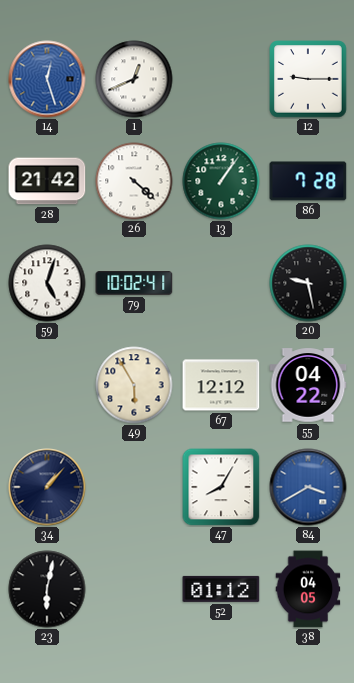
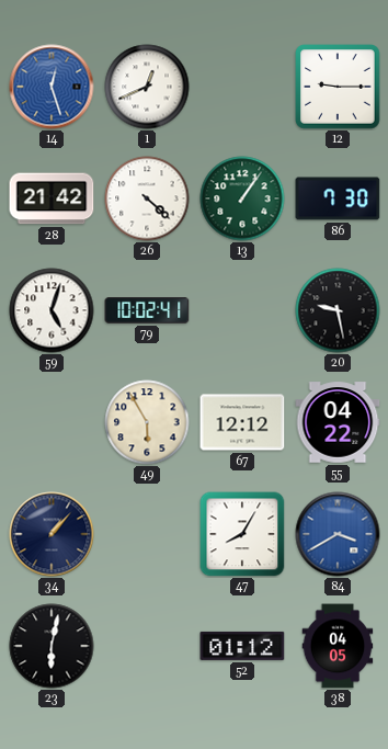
86: 7:28 -> 7:30 (338, 198)
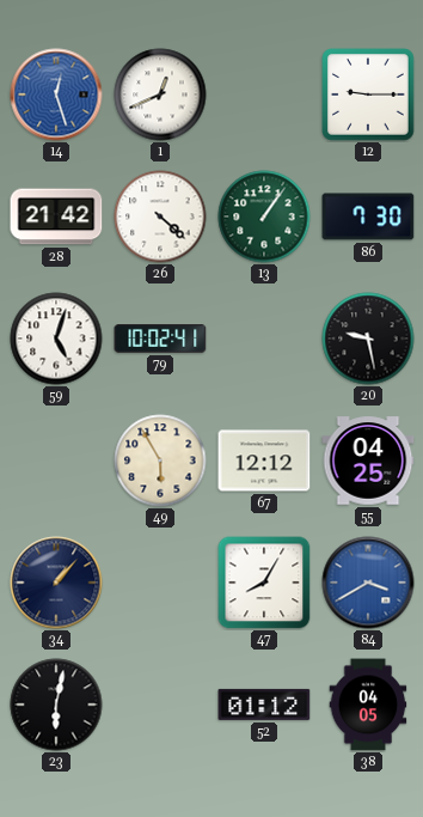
55: 04:22 -> 04:25 (368, 461)
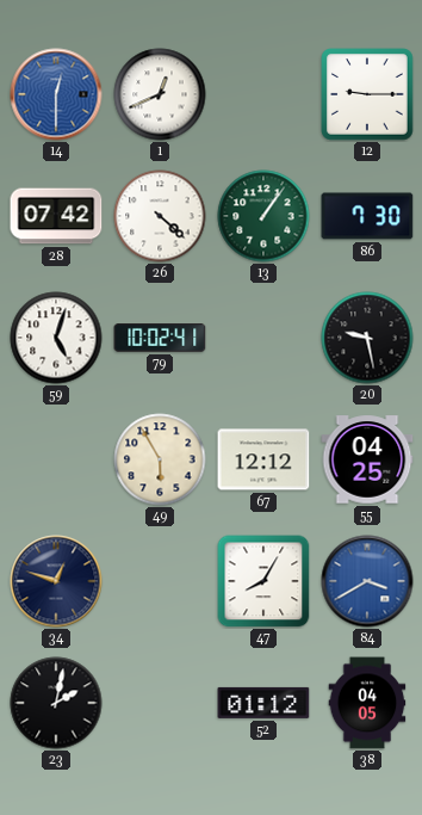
14: 12:27 -> 12:30 (56, 94)
28: 21:42 -> 07:42 (56, 216)
34: 1:07 -> 12:48 (56, 581)
23: 6:02 -> 2:02 (56, 703)
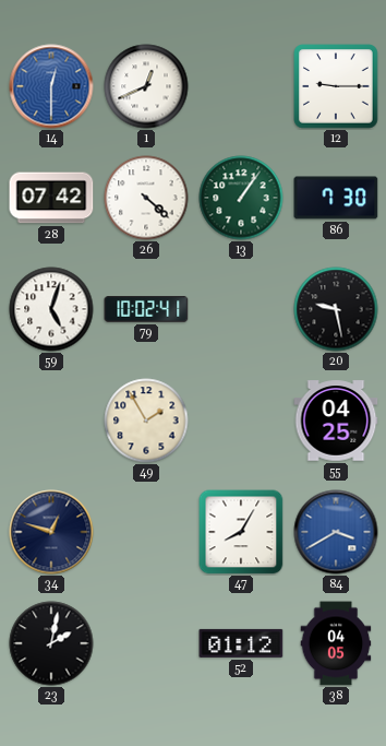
49: 5:55 -> 1:55 (146, 421)
67: 12:12 -> none (263, 459)
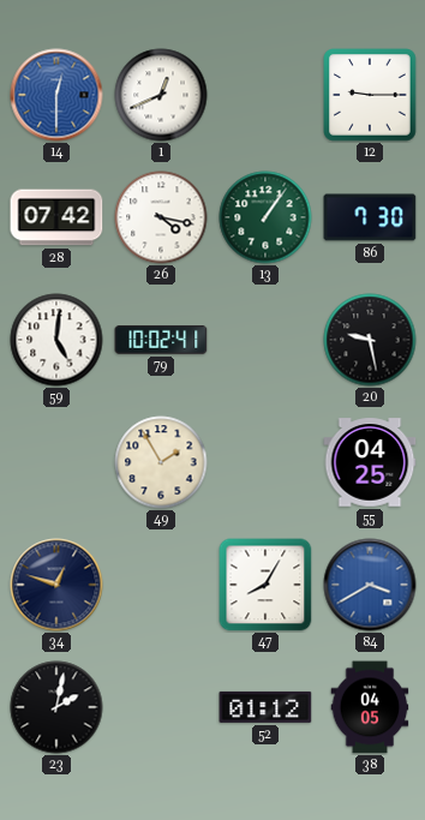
26: 4:22 -> 4:17 (161, 217)
59: 5:03 -> 5:01 (56, 340)
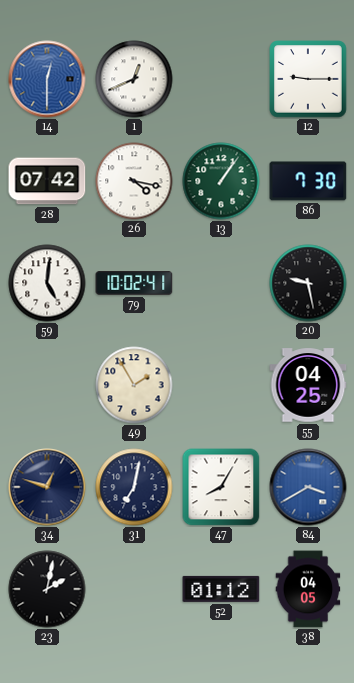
31: none -> 7:02 (134, 487)
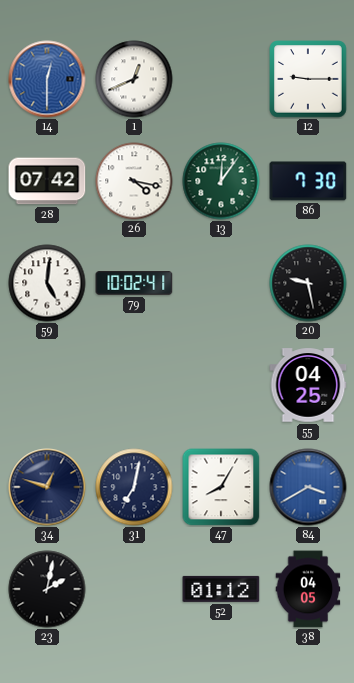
13: 1:06 -> 12:06 (221, 181)
49: 1:55 -> none (134, 385)
